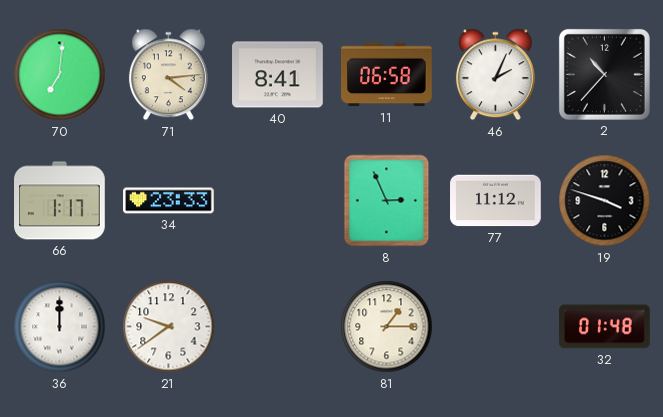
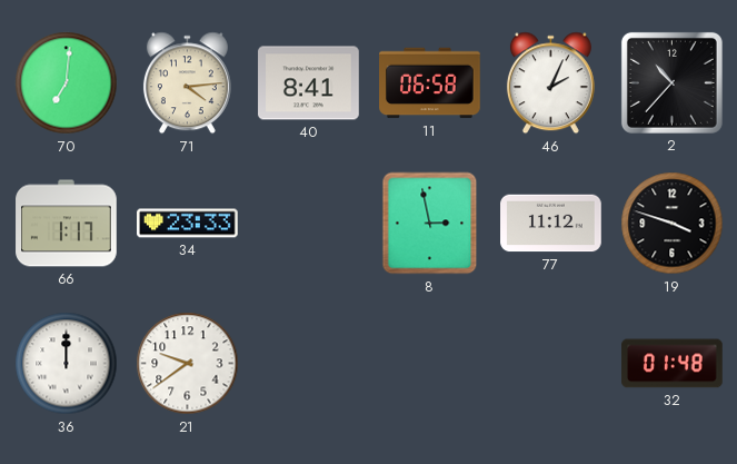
8: 2:56 -> 2:58 (430, 224)
81: 1:15 -> none (387, 327)
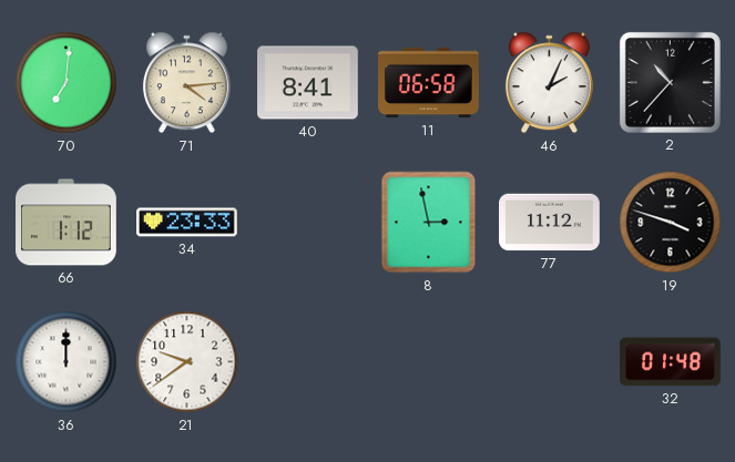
66: 1:17 -> 1:12 (67, 223)
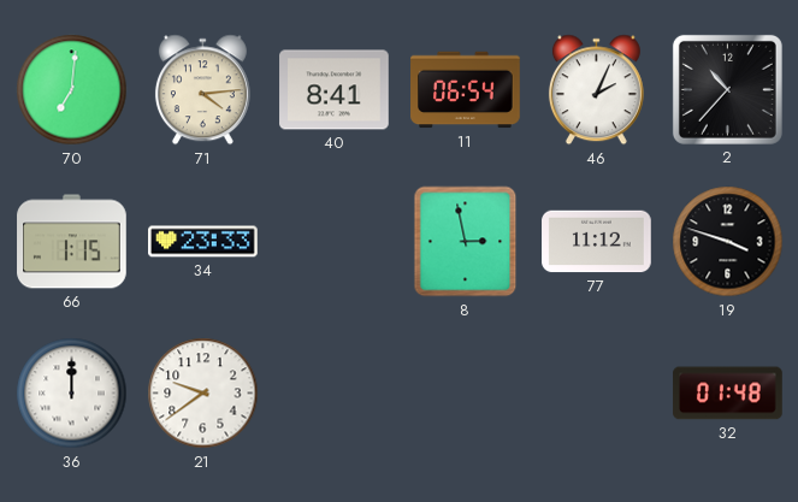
11: 06:58 -> 06:54 (466, 90)
66: 1:12 -> 1:15 (72, 242)
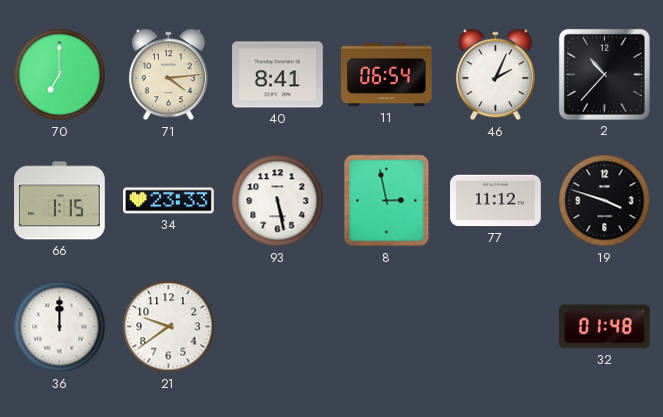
70: 7:01 -> 7:00 (60, 75)
93: none -> 5:28 (278, 201)
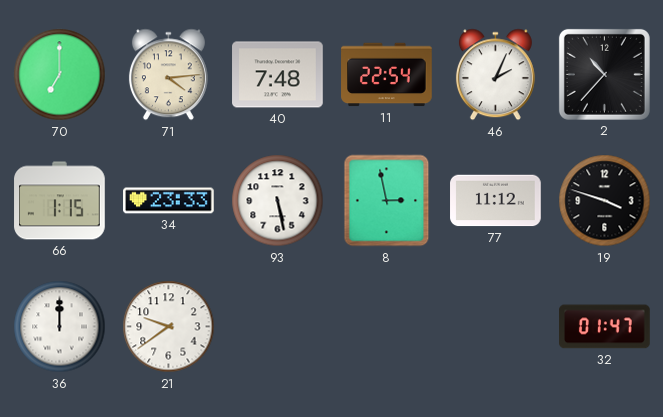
40: 8:41 -> 7:48 (278, 75)
11: 06:54 -> 22:54 (387, 75)
32: 01:48 -> 01:47 (605, 327)
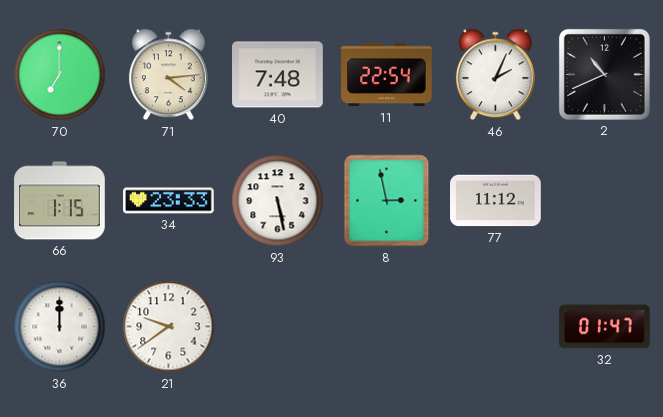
2: 10:37 -> 10:41 (604, 74)
19: 3:48 -> none (605, 201)
